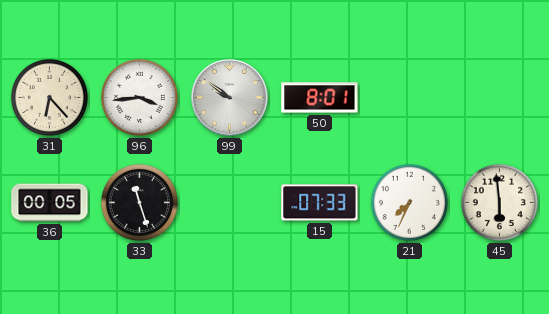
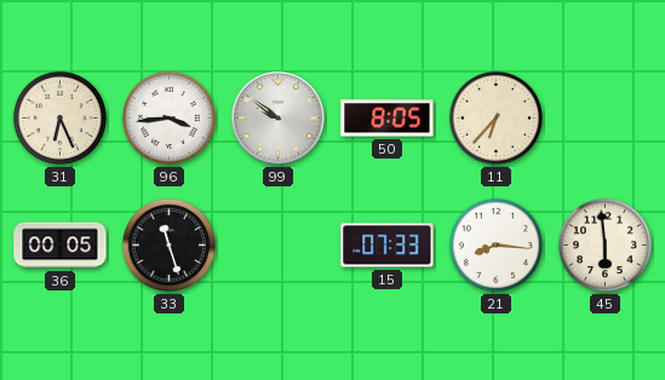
31: 6:23 -> 6:26 (59, 117)
50: 8:01 -> 8:05 (388, 119)
11: none -> 6:37 (495, 117)
21: 7:34 -> 8:16 (495, 244)
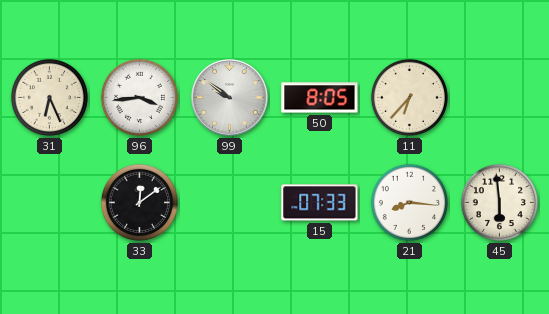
36: 00:05 -> none (61, 246)
33: 11:27 -> 12:09 (139, 202)
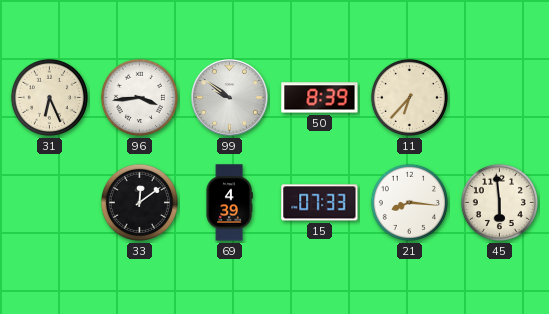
50: 8:05 -> 8:39 (320, 98)
69: none -> 4:39 (229, 203)
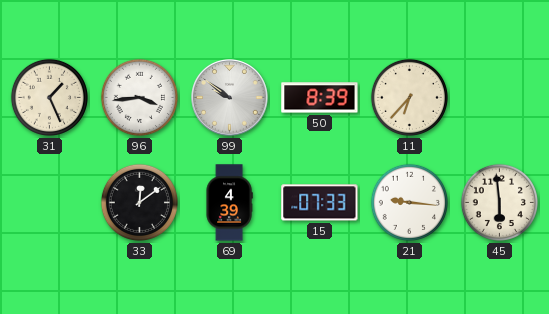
31: 6:26 -> 1:26 (49, 97)
21: 8:16 -> 9:16 (409, 202)
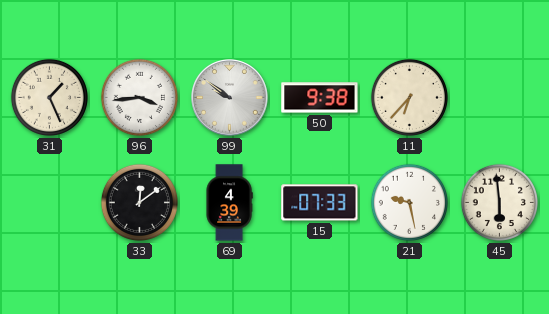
50: 8:39 -> 9:38 (320, 98)
21: 9:16 -> 9:28 (409, 202)
